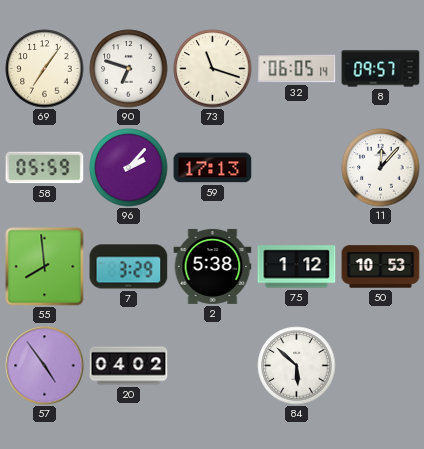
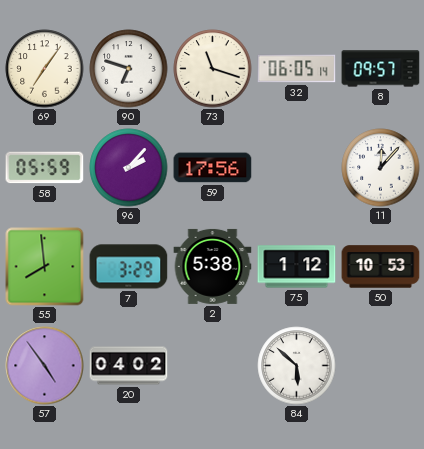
59: 17:13 -> 17:56 (213, 168)
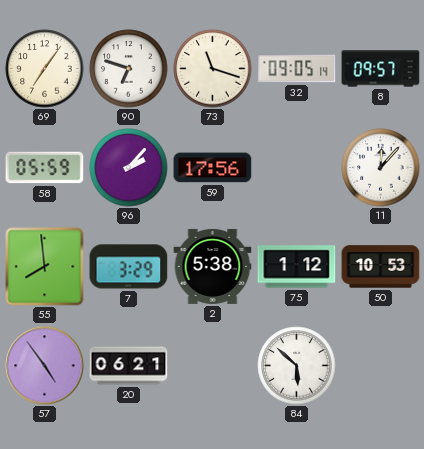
32: 06:05 -> 09:05 (297, 69)
20: 04:02 -> 06:21 (129, 366)
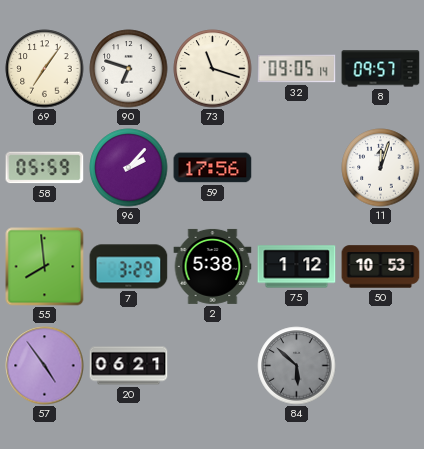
11: 12:07 -> 12:03 (381, 168)
84 dial: white -> grey (297, 366)
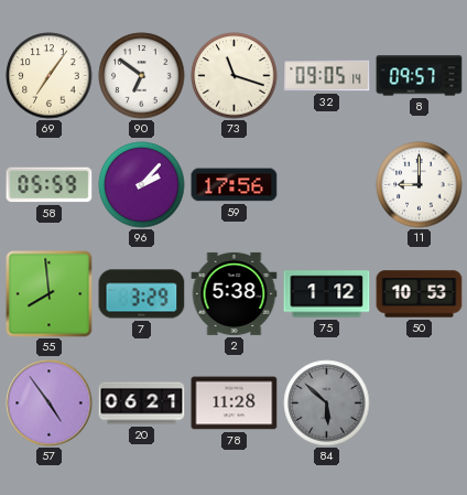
90: 6:48 -> 6:51 (142, 76)
11: 12:03 -> 9:00 (420, 185)
78: none -> 11:28 (235, 403)
